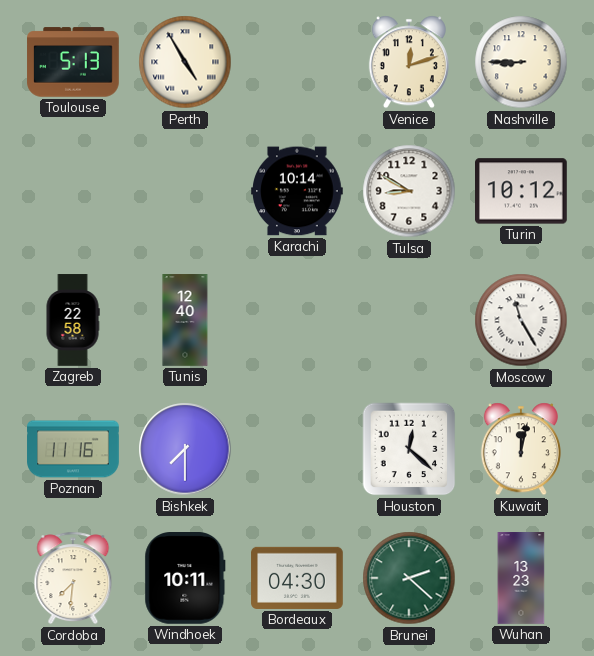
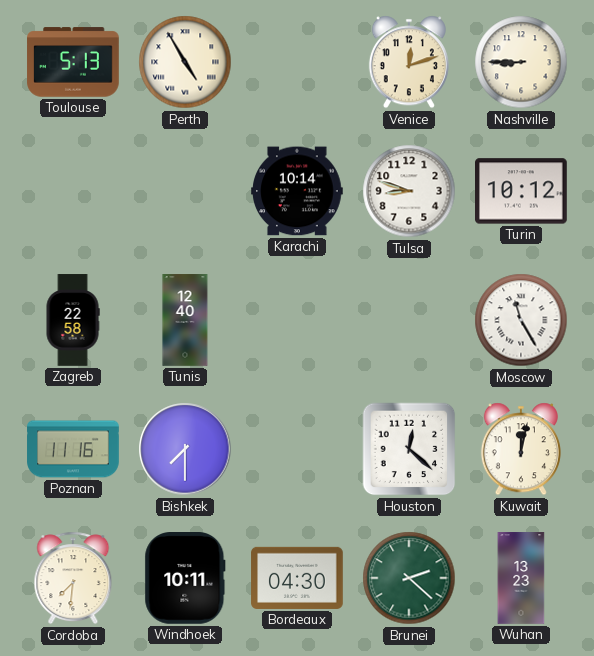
Tulsa: 8:50 -> 8:48 (409, 191)
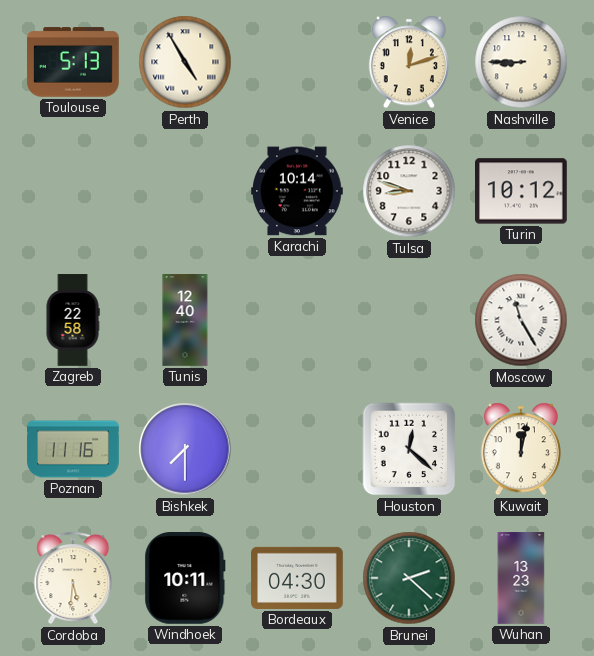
Cordoba: 7:31 -> 5:31 (73, 578)
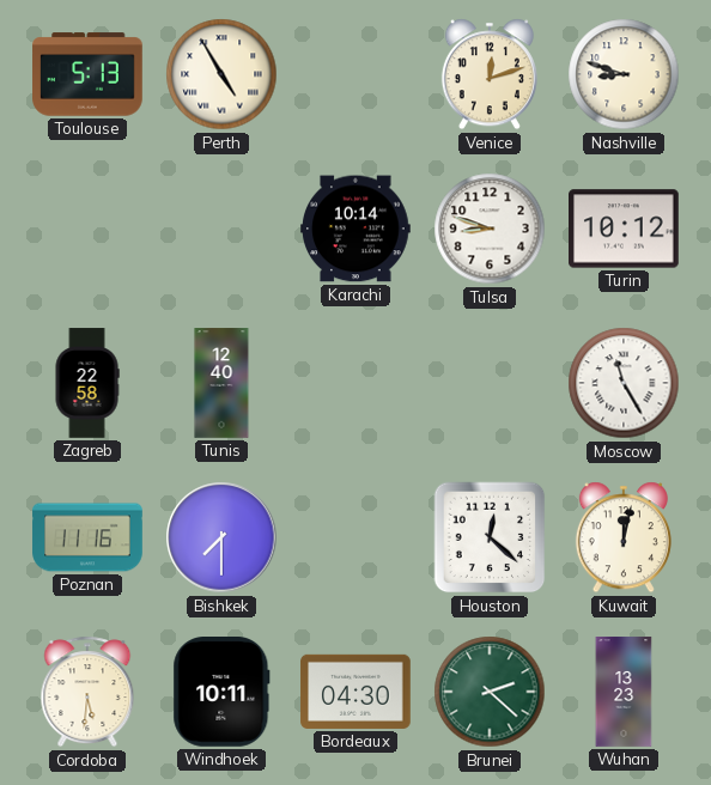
Nashville: 8:45 -> 8:48 (624, 74)
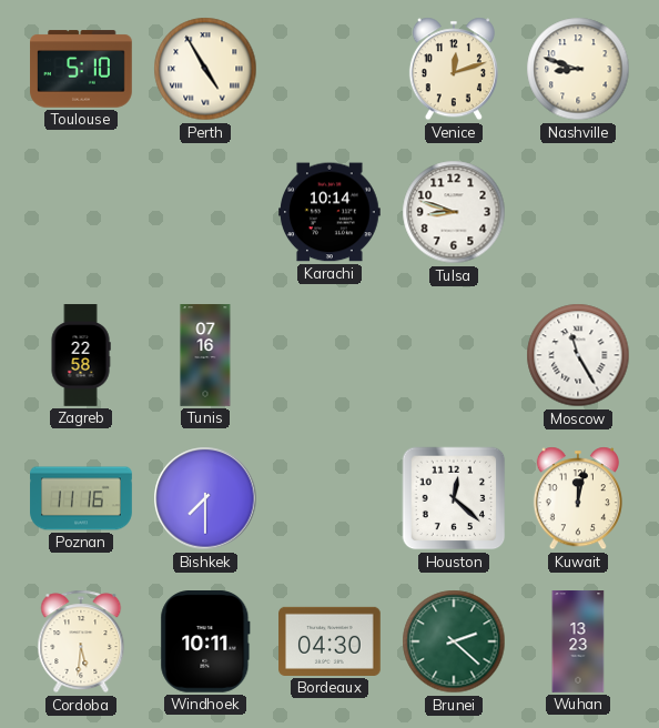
Toulouse: 5:13 -> 5:10 (81, 69)
Turin: 10:12 -> none (625, 229)
Tunis: 12:40 -> 07:16 (205, 355)
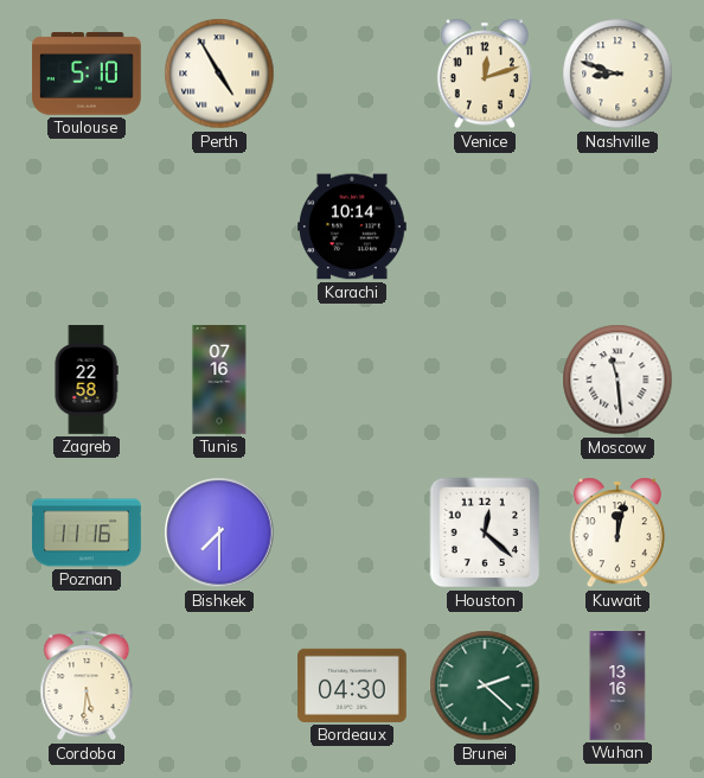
Tulsa: 8:48 -> none (454, 212)
Moscow: 11:25 -> 11:29 (617, 380)
Windhoek: 10:11 -> none (205, 643)
Wuhan: 13:23 -> 13:16 (617, 685)
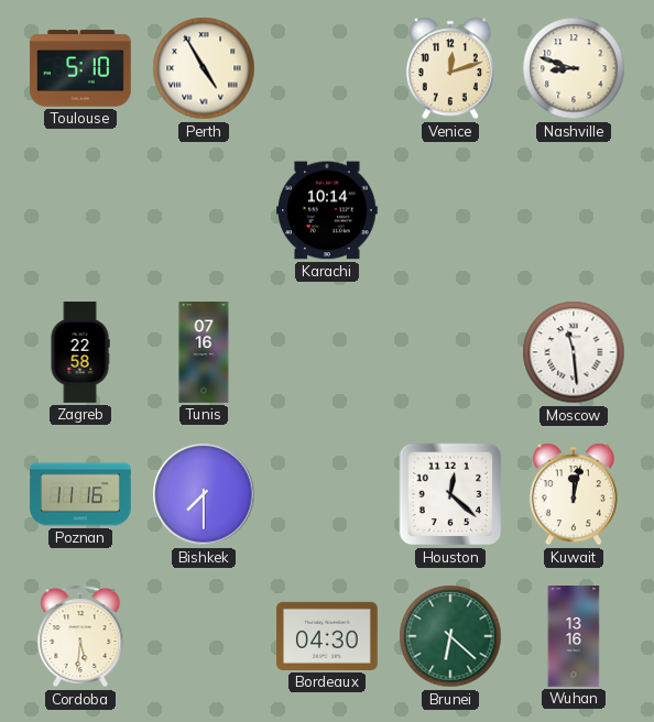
Brunei: 2:22 -> 6:22 (450, 636)
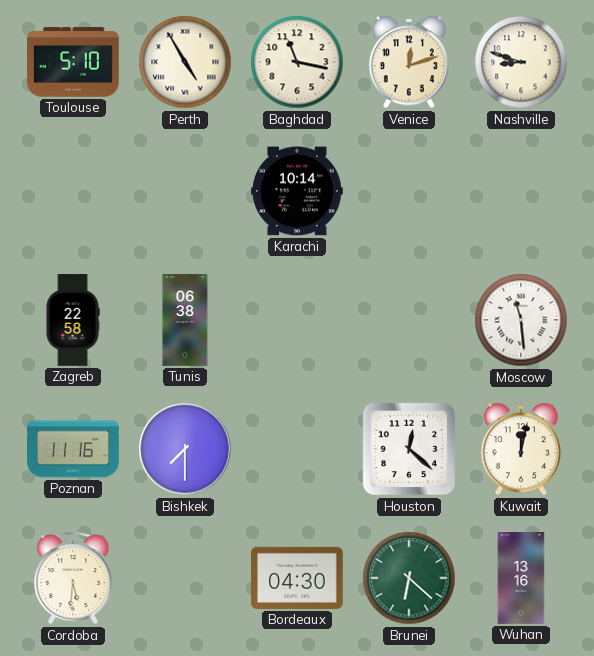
Baghdad: none -> 11:17 (297, 62)
Tunis: 07:16 -> 06:38 (185, 320)
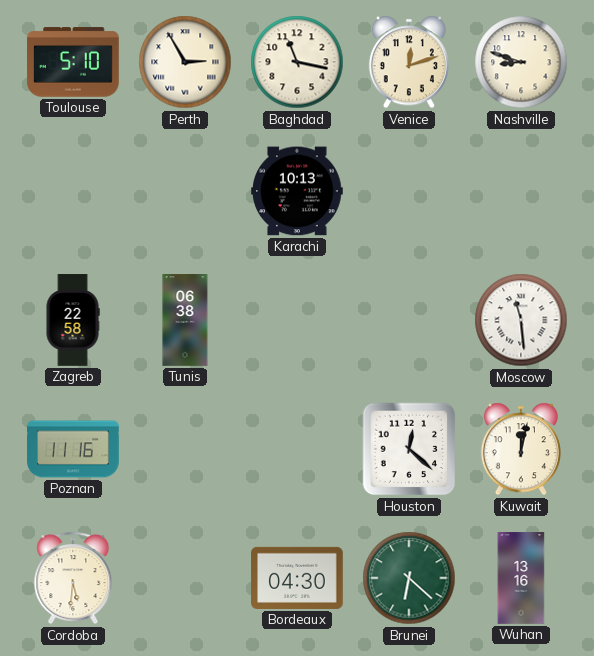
Perth: 4:55 -> 2:55 (185, 62)
Karachi: 10:14 -> 10:13 (297, 191)
Bishkek: 7:30 -> none (185, 449)
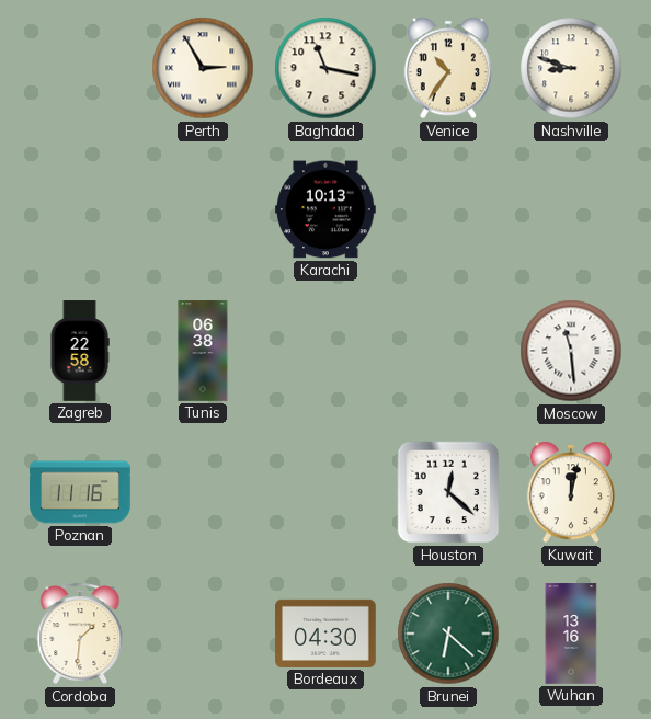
Toulouse: 5:10 -> none (73, 62)
Venice: 12:12 -> 10:36 (448, 68)
Cordoba: 5:31 -> 1:31 (80, 634)
